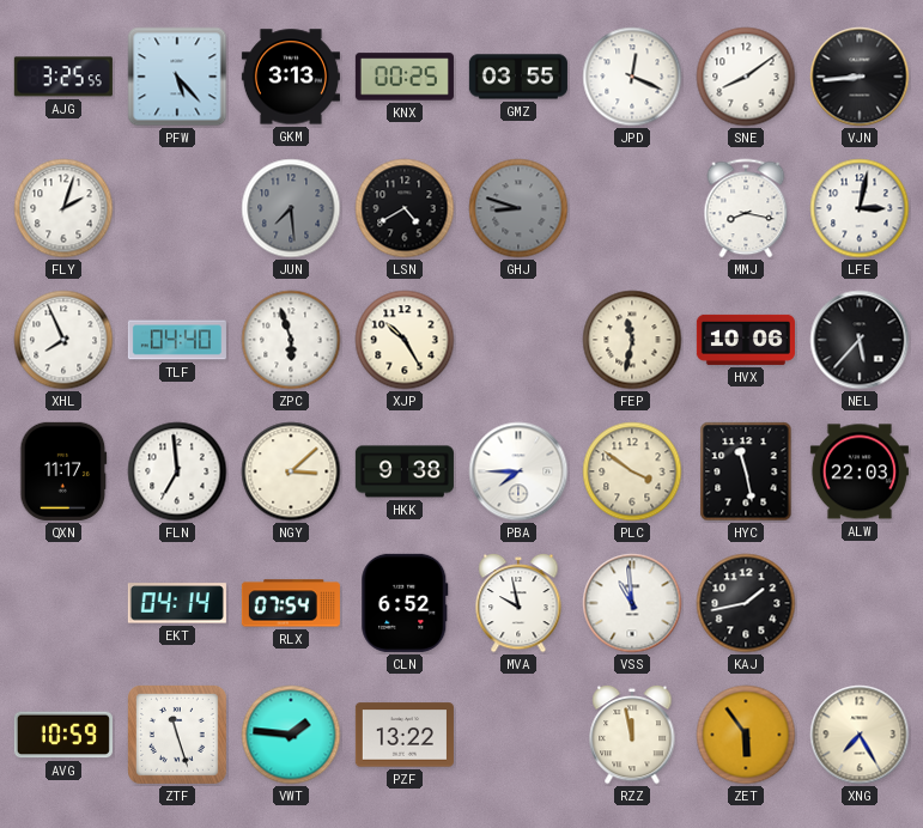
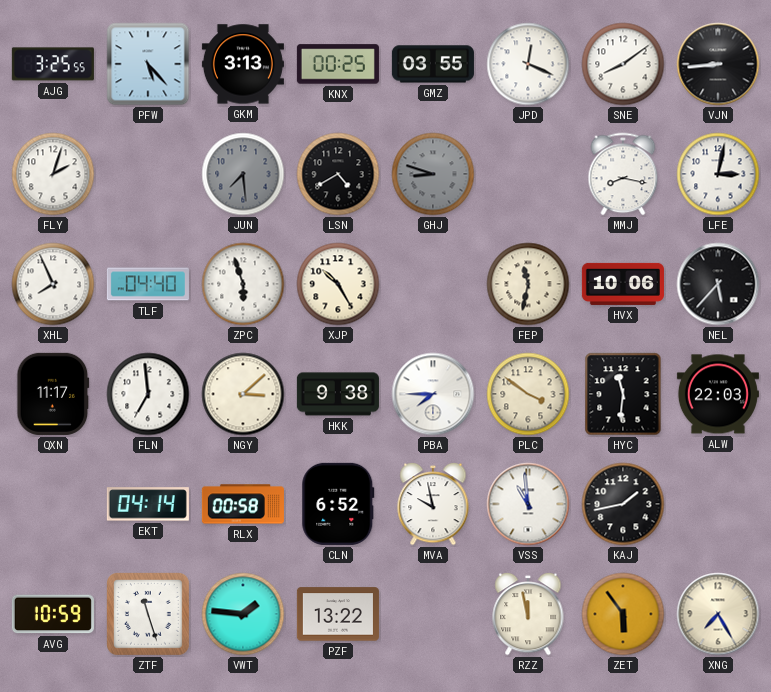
HYC: 11:28 -> 11:31 (623, 394)
RLX: 07:54 -> 00:58 (243, 504)
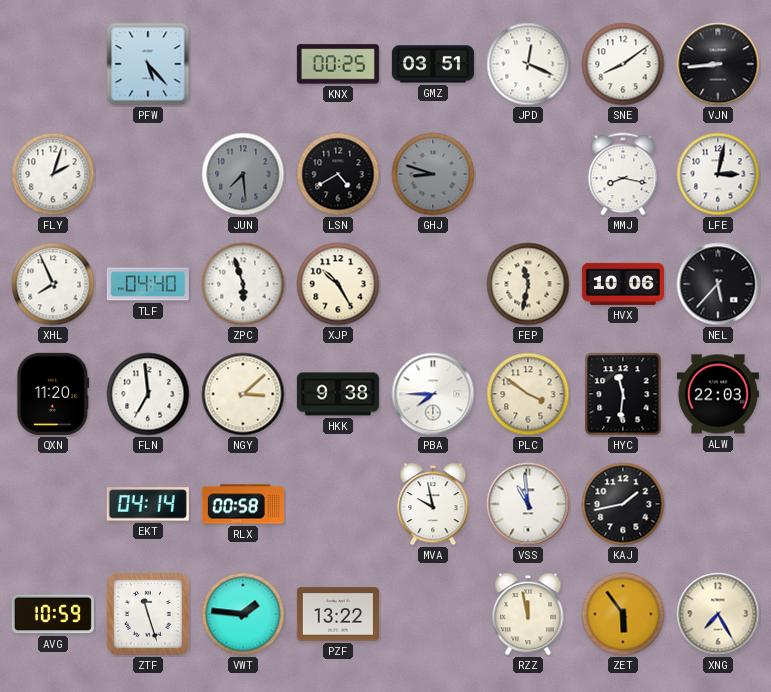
AJG: 3:25 -> none (53, 64)
GKM: 3:13 -> none (243, 64)
GMZ: 03:55 -> 03:51 (433, 64)
QXN: 11:17 -> 11:20 (53, 394)
CLN: 6:52 -> none (338, 504)
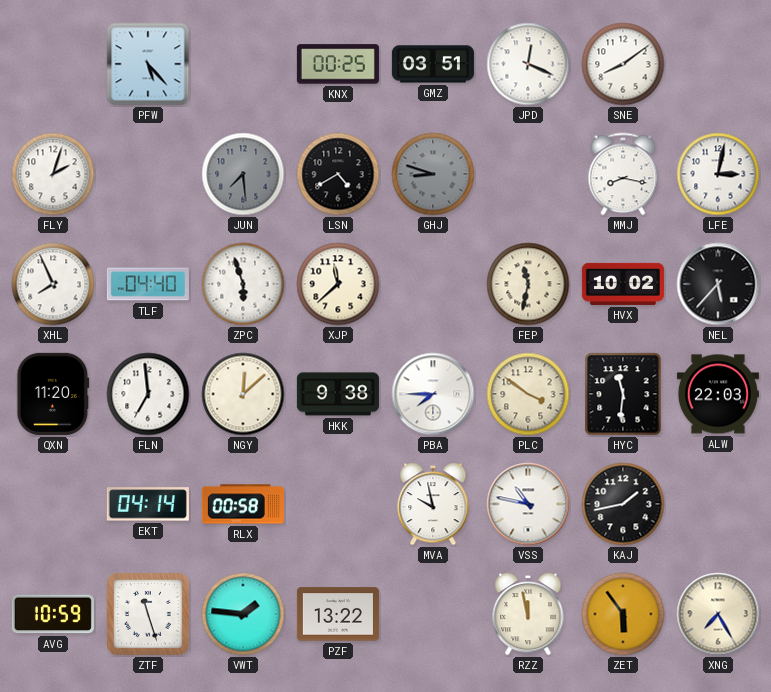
VJN: 8:44 -> none (718, 64)
XJP: 10:25 -> 11:38 (338, 284)
HVX: 10:06 -> 10:02 (623, 284)
NGY: 3:08 -> 12:08 (243, 394)
VSS: 10:59 -> 10:47 (528, 504)
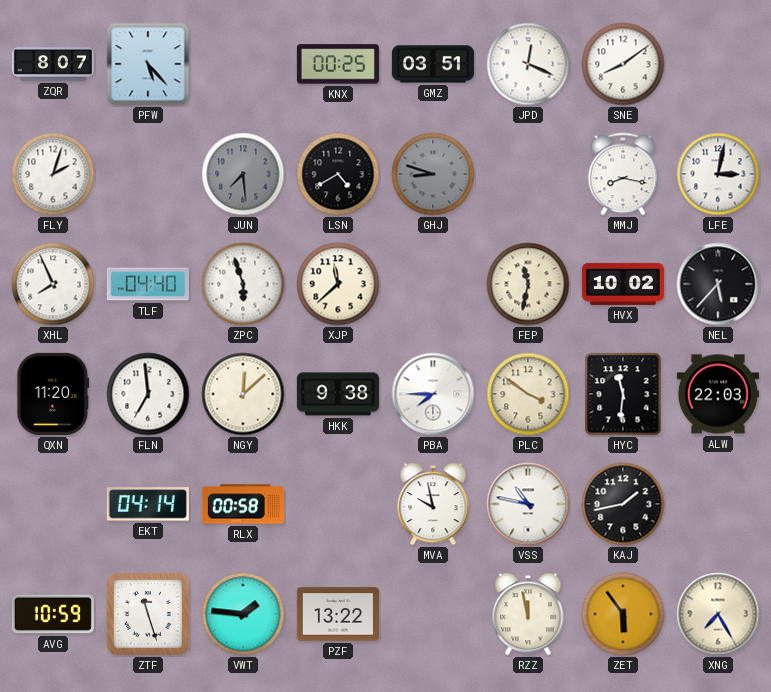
ZQR: none -> 8:07 (53, 64)
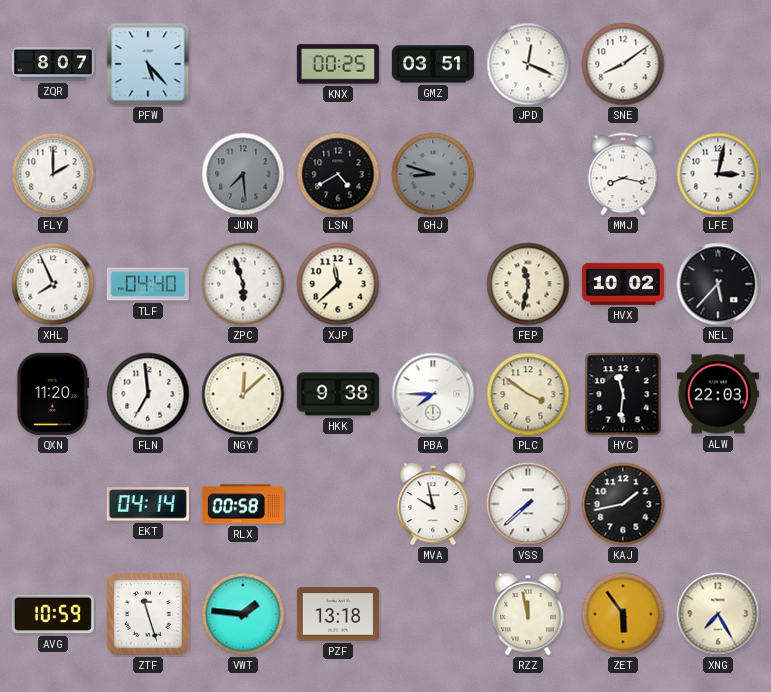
FLY: 2:03 -> 2:00 (53, 174)
VSS: 10:47 -> 7:38 (528, 504)
PZF: 13:22 -> 13:18 (338, 614)
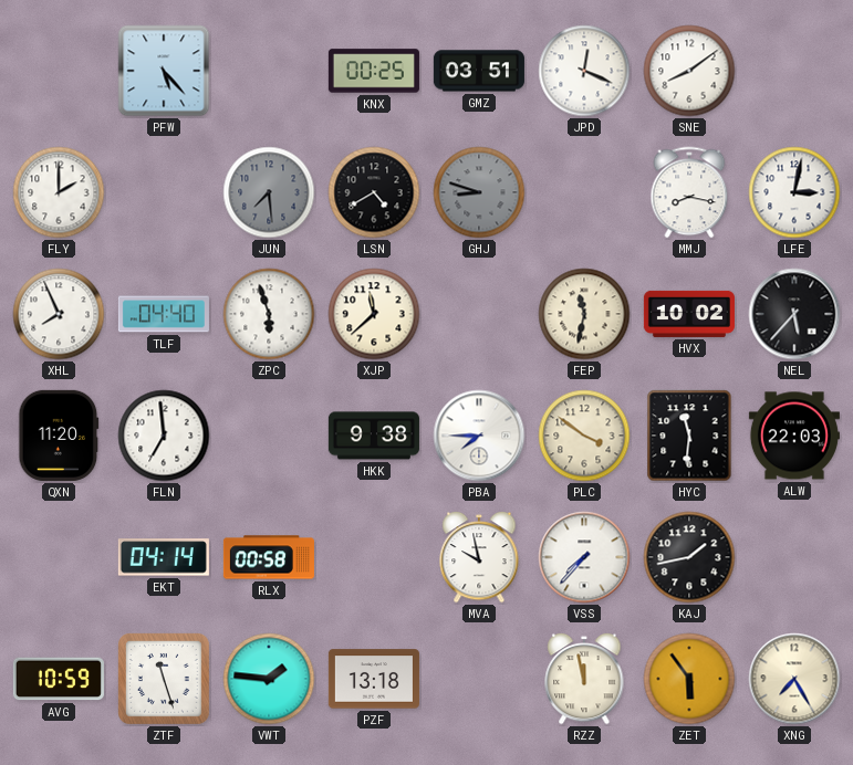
ZQR: 8:07 -> none (53, 64)
NGY: 12:08 -> none (243, 394)
VSS: 7:38 -> 7:37 (584, 557)
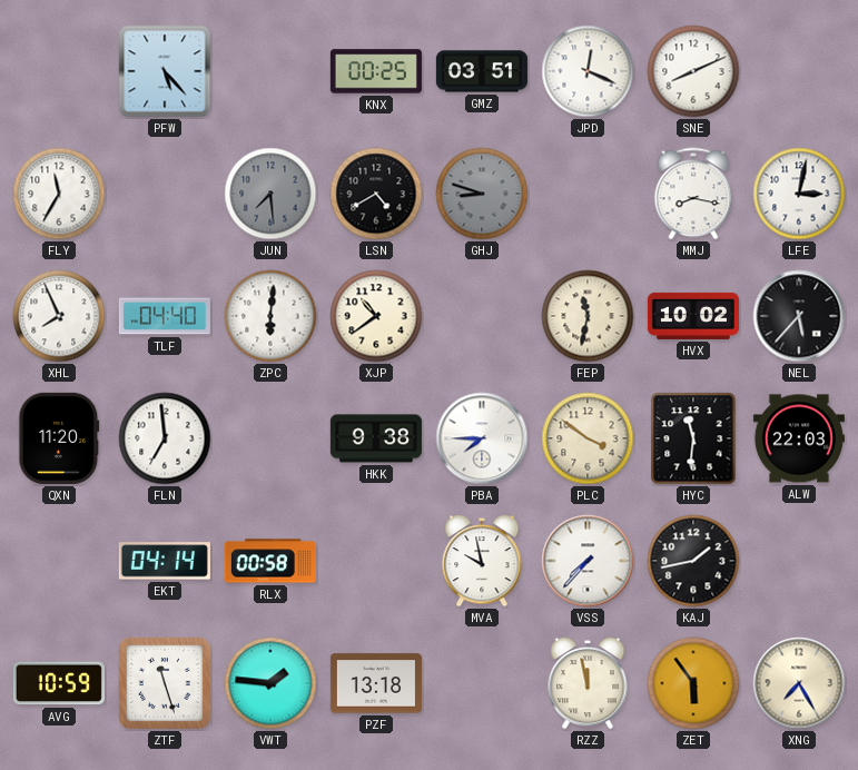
SNE: 8:09 -> 8:11 (693, 71)
FLY: 2:00 -> 11:35 (59, 194)
ZPC: 5:57 -> 6:01 (270, 316)
XJP: 11:38 -> 10:39 (376, 316)
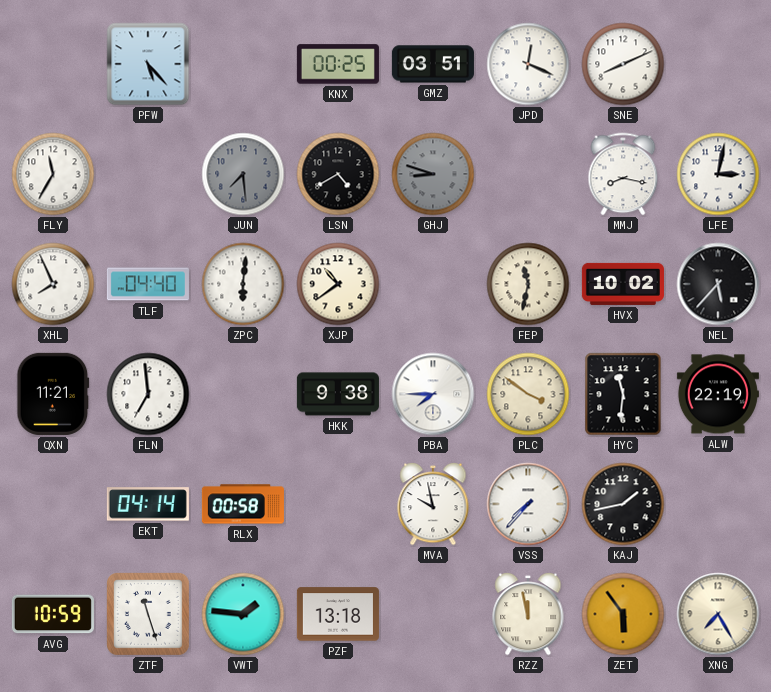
QXN: 11:20 -> 11:21 (53, 394)
ALW: 22:03 -> 22:19 (718, 394)
